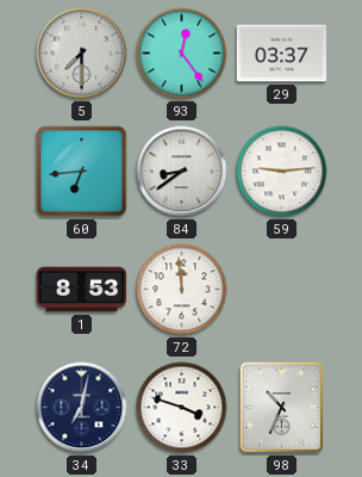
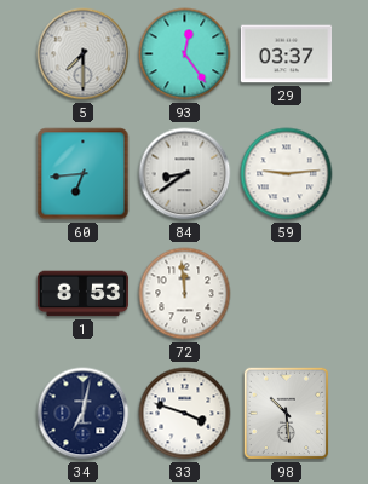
98: 10:34 -> 10:29 (287, 414)
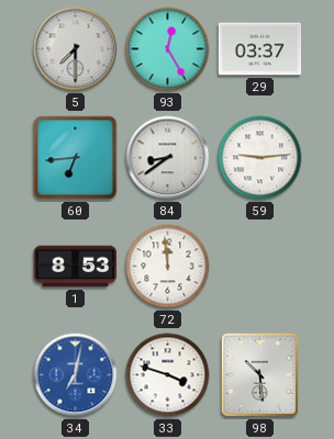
93: 12:24 -> 12:25 (168, 49)
34 dial: navy -> blue (76, 375)
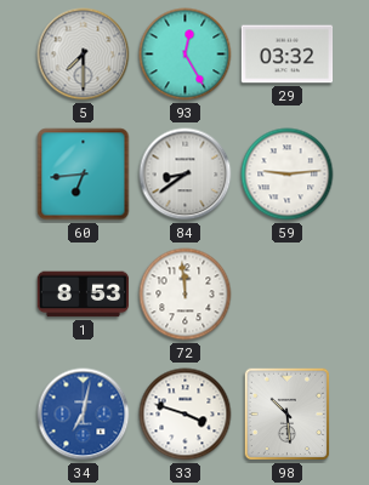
29: 03:37 -> 03:32 (288, 55)
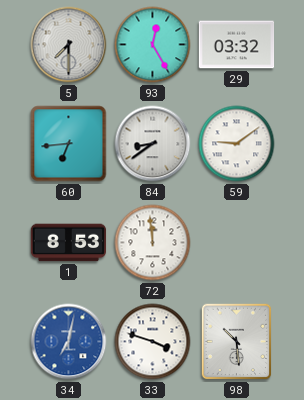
59: 9:14 -> 9:09 (237, 144)
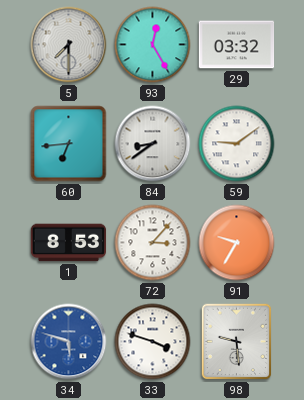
72: 11:59 -> 3:07 (153, 243)
91: none -> 9:35 (237, 243)
34: 7:02 -> 5:48 (69, 342)
98: 10:29 -> 9:29 (237, 342)
